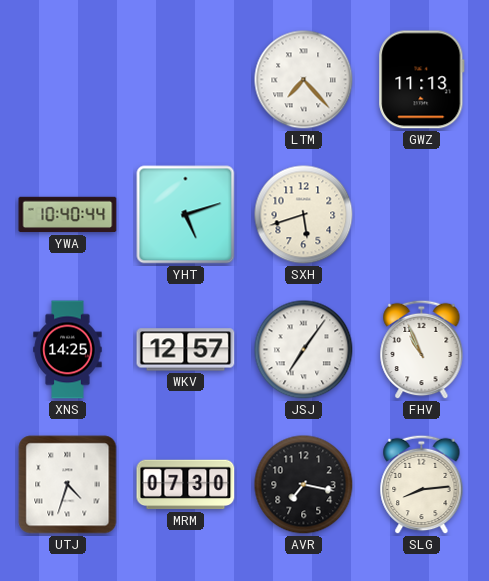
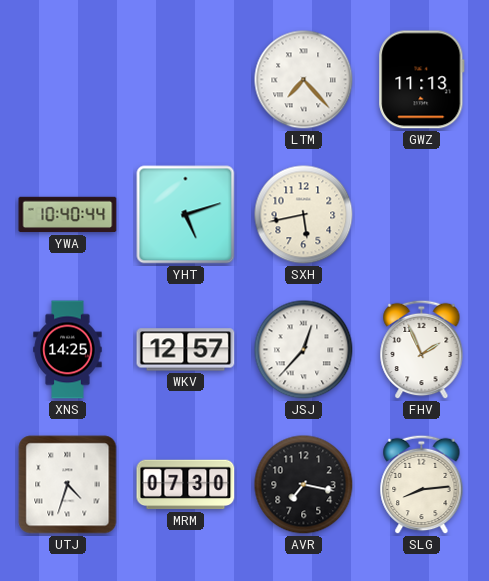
SXH: 5:42 -> 5:43 (304, 215)
JSJ: 7:06 -> 12:37 (304, 350)
FHV: 10:56 -> 1:56 (422, 350)
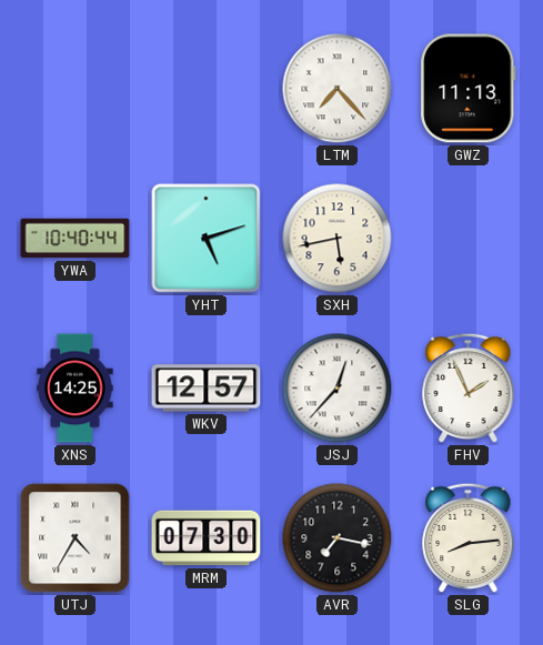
UTJ: 4:33 -> 4:35 (76, 538)
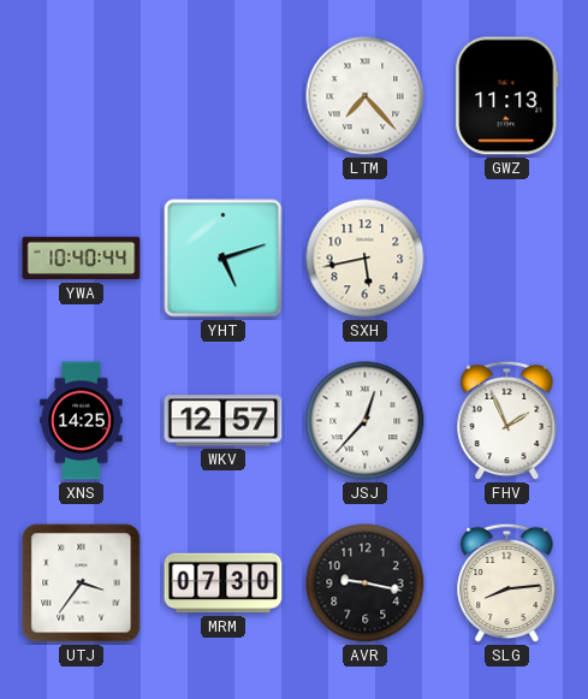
UTJ: 4:35 -> 3:36 (82, 584)
AVR: 7:17 -> 9:17 (366, 584)
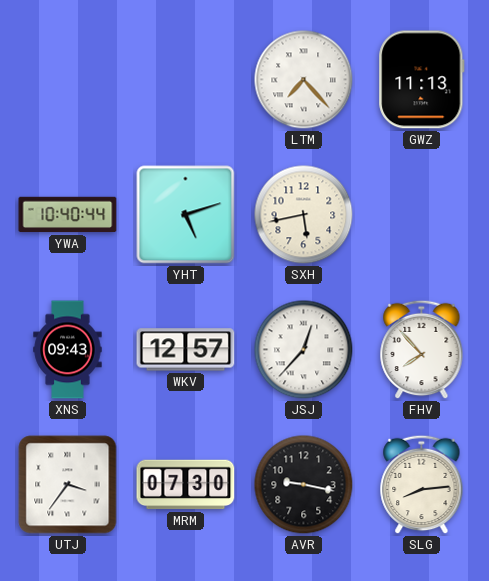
XNS: 14:25 -> 09:43 (68, 350)
FHV: 1:56 -> 7:53 (422, 350)
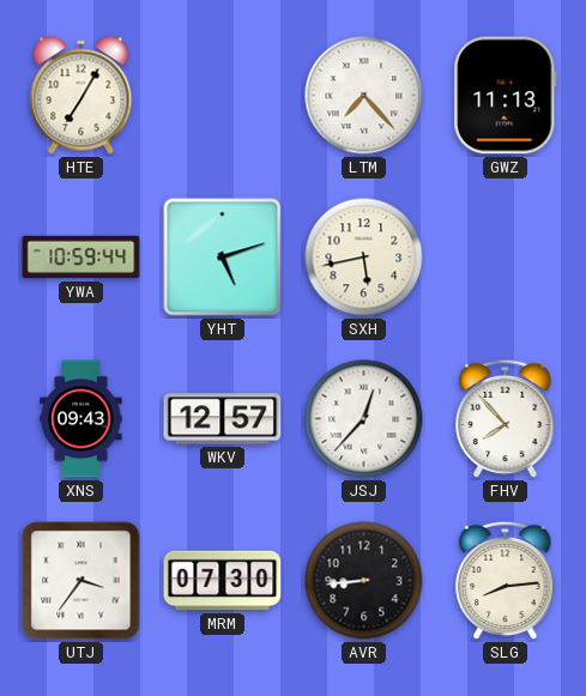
HTE: none -> 7:05 (81, 96)
YWA: 10:40 -> 10:59 (81, 258)
AVR: 9:17 -> 8:44 (364, 581)
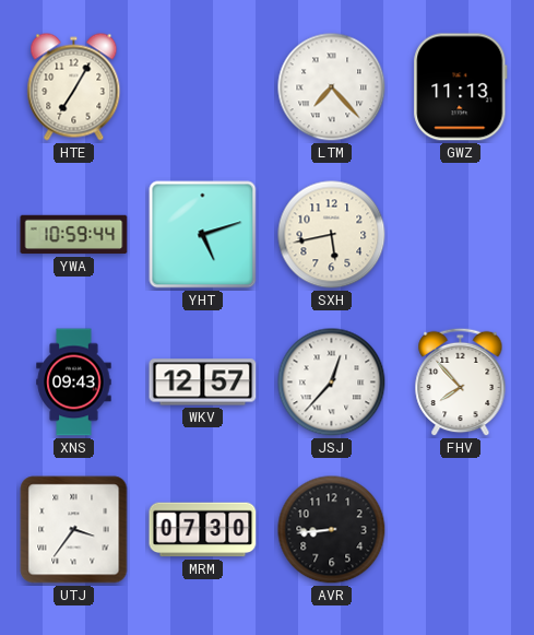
SLG: 8:14 -> none (506, 581)
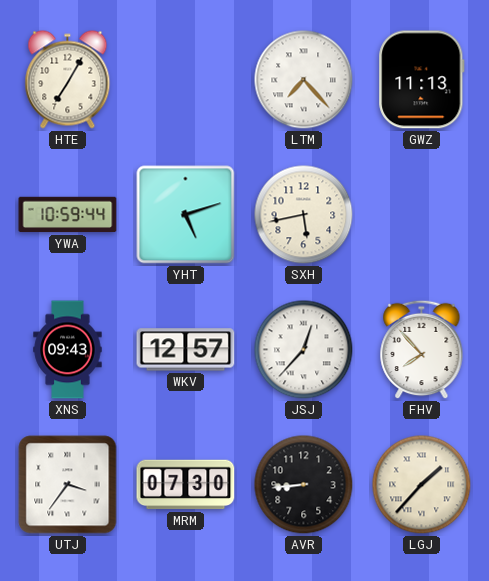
LGJ: none -> 1:37 (422, 485)
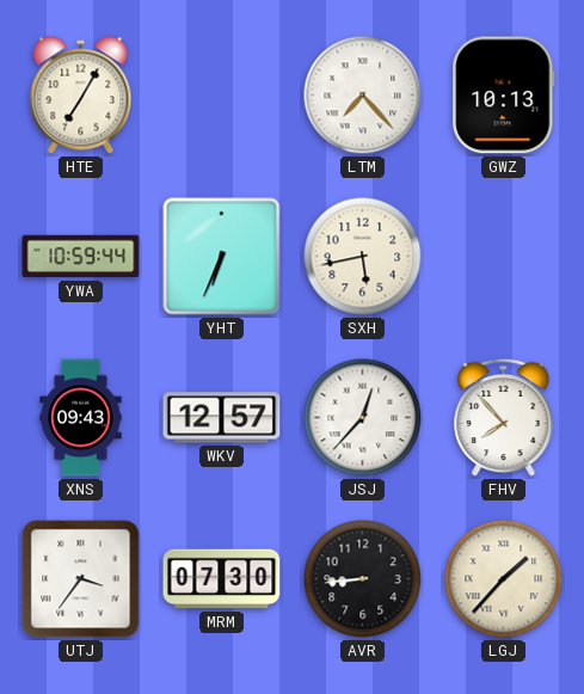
GWZ: 11:13 -> 10:13 (504, 96)
YHT: 5:12 -> 6:34 (222, 257)
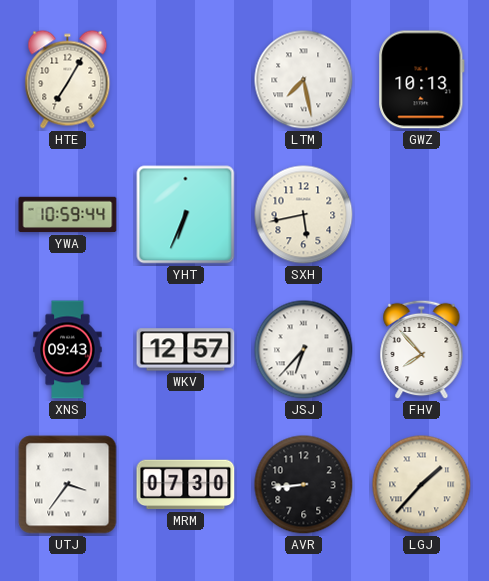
LTM: 7:23 -> 7:28 (304, 80)
JSJ: 12:37 -> 6:37 (304, 350)
